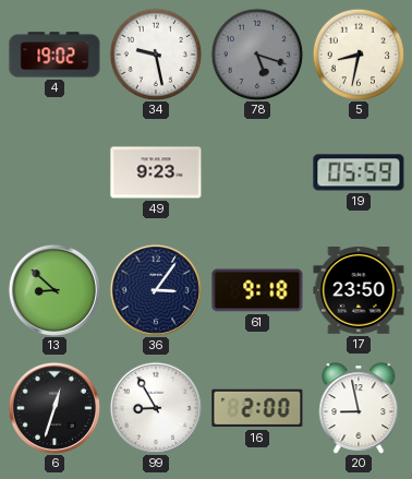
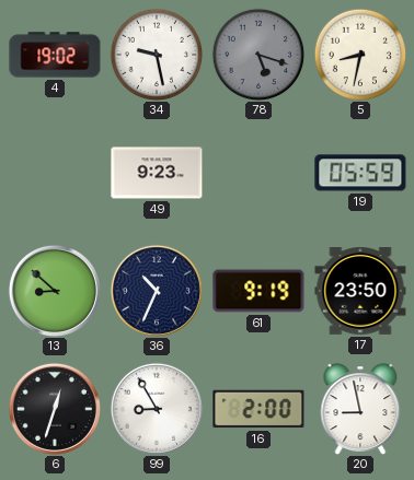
36: 3:06 -> 10:34 (157, 291)
61: 9:18 -> 9:19 (258, 291)
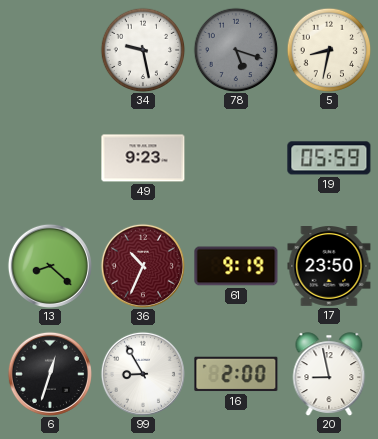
4: 19:02 -> none (55, 55)
13: 8:52 -> 8:22 (50, 266)
36 dial: navy -> burgundy (143, 266)
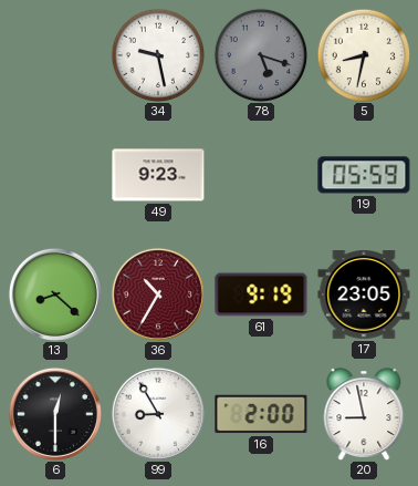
36: 10:34 -> 10:35 (158, 294)
17: 23:50 -> 23:05 (364, 296)
6: 12:33 -> 12:30 (55, 414)
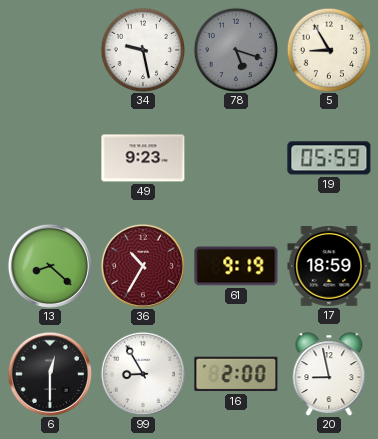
5: 8:32 -> 8:55 (329, 50)
17: 23:05 -> 18:59 (329, 267)
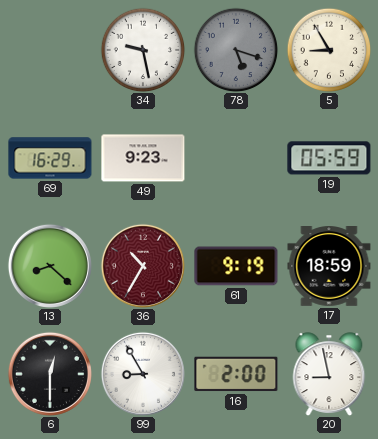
69: none -> 16:29 (50, 158)
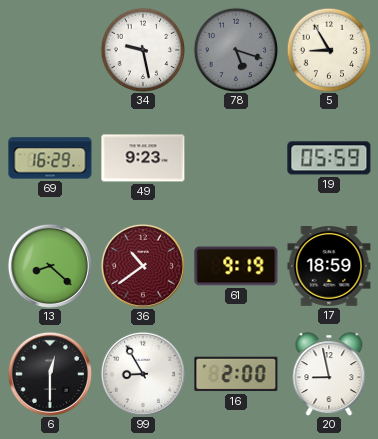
36: 10:35 -> 10:39 (143, 266)
